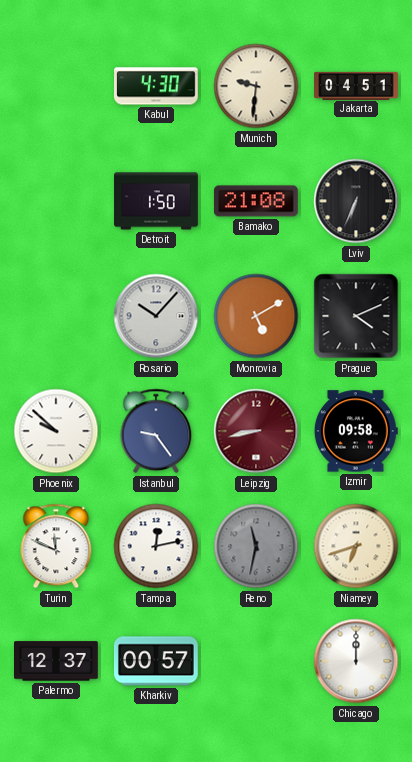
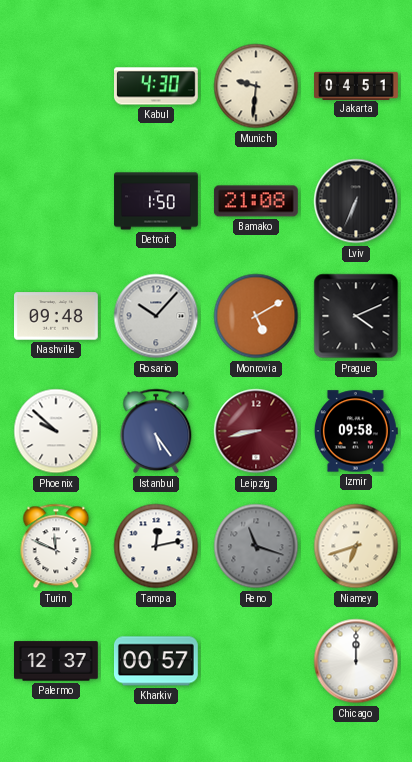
Nashville: none -> 09:48 (57, 316)
Istanbul: 9:24 -> 5:24 (156, 431)
Reno: 11:32 -> 11:18 (256, 546)
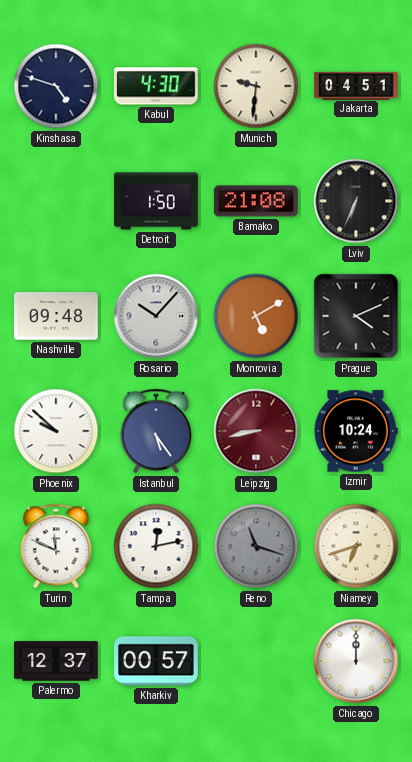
Kinshasa: none -> 4:48 (56, 86)
Izmir: 09:58 -> 10:24 (356, 431)
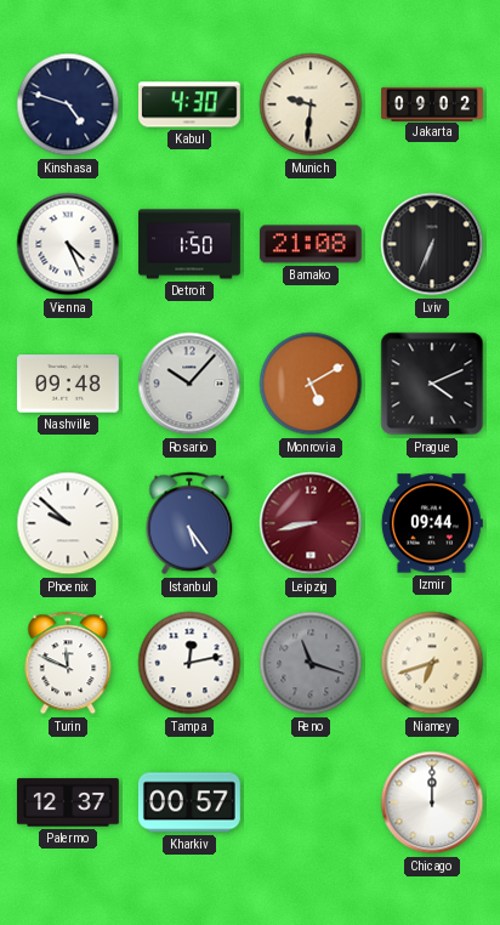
Jakarta: 04:51 -> 09:02 (432, 103)
Vienna: none -> 4:26 (68, 244)
Izmir: 10:24 -> 09:44 (432, 523)
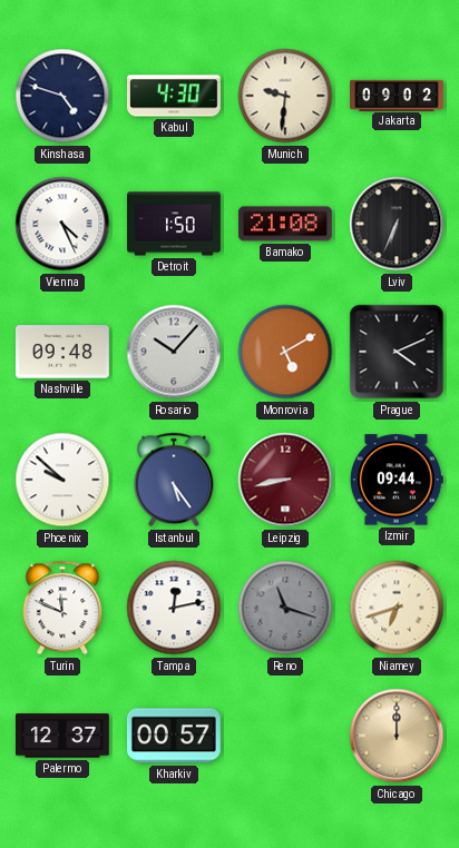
Chicago dial: white -> champagne (397, 736)
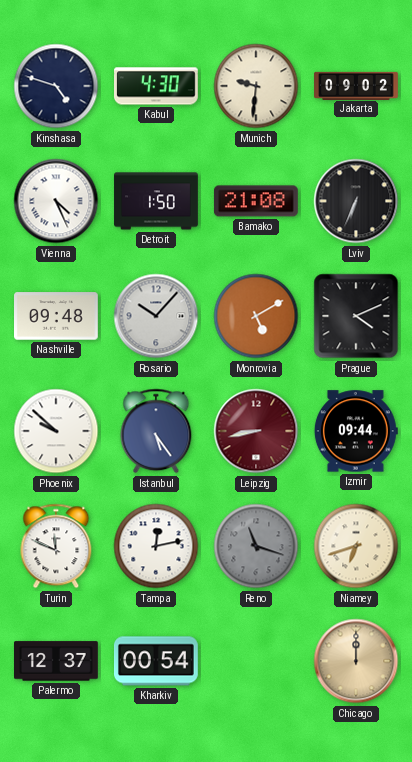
Kharkiv: 00:57 -> 00:54 (156, 661)
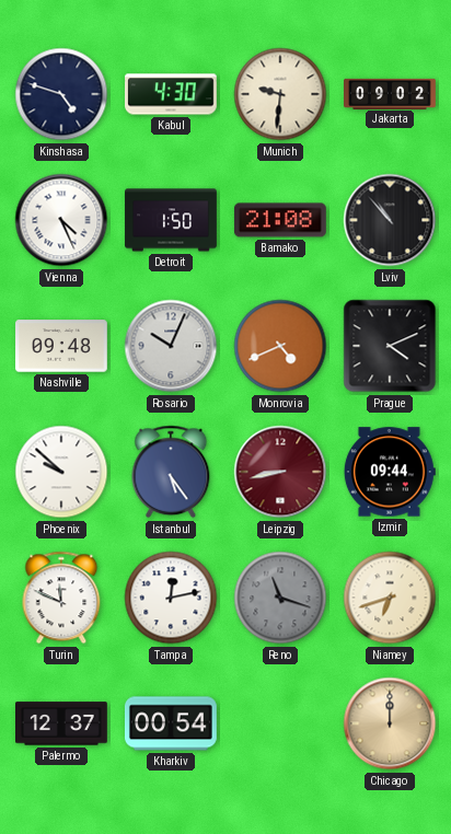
Lviv: 6:34 -> 10:53 (390, 220)
Rosario: 10:07 -> 10:04 (171, 346)
Monrovia: 5:10 -> 4:41 (280, 346)
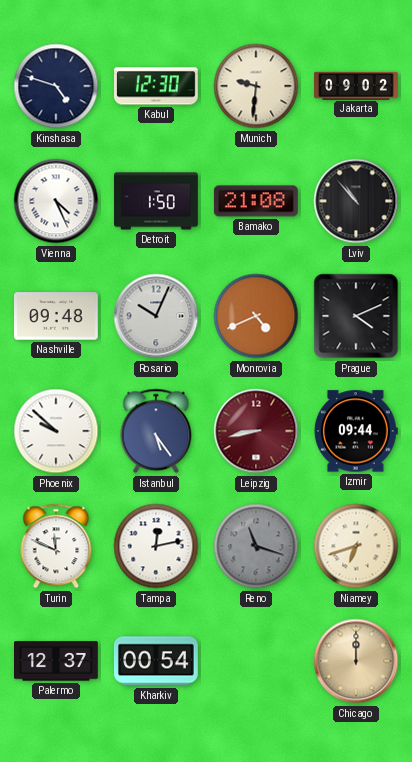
Kabul: 4:30 -> 12:30 (157, 86)
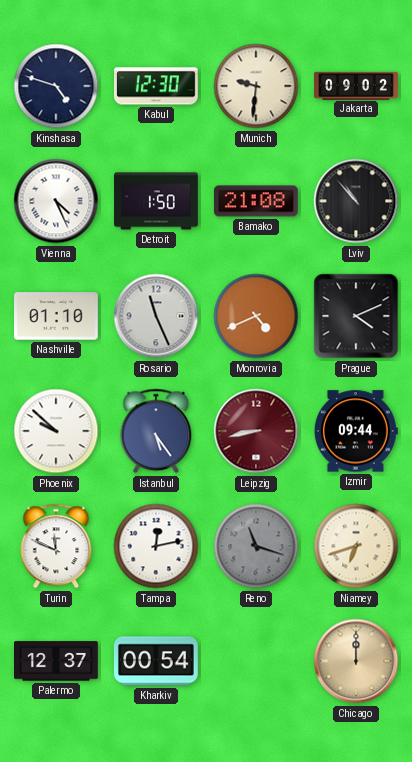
Nashville: 09:48 -> 01:10 (57, 316)
Rosario: 10:04 -> 11:26 (156, 316)
